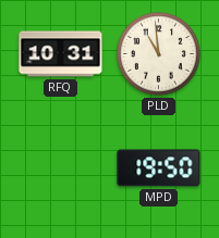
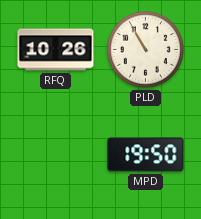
RFQ: 10:31 -> 10:26 (56, 50)
PLD: 10:59 -> 10:55 (146, 50)
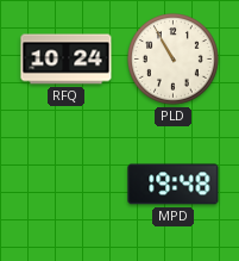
RFQ: 10:26 -> 10:24 (67, 60)
MPD: 19:50 -> 19:48 (174, 185)
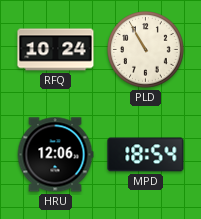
HRU: none -> 12:06 (55, 155)
MPD: 19:48 -> 18:54 (146, 155)
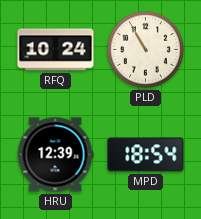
HRU: 12:06 -> 12:39 (55, 155)
